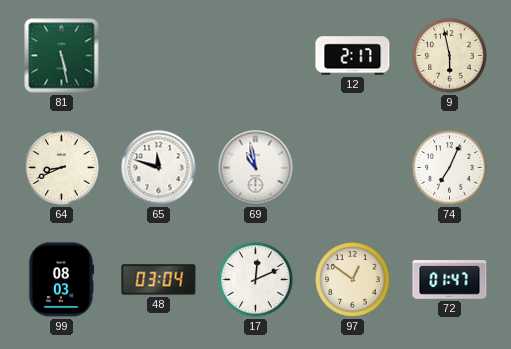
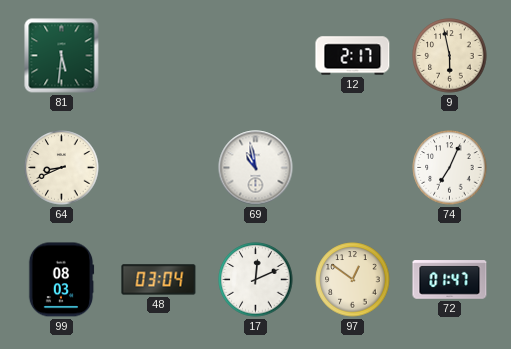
81: 5:28 -> 5:31 (62, 56)
65: 11:48 -> none (159, 168)
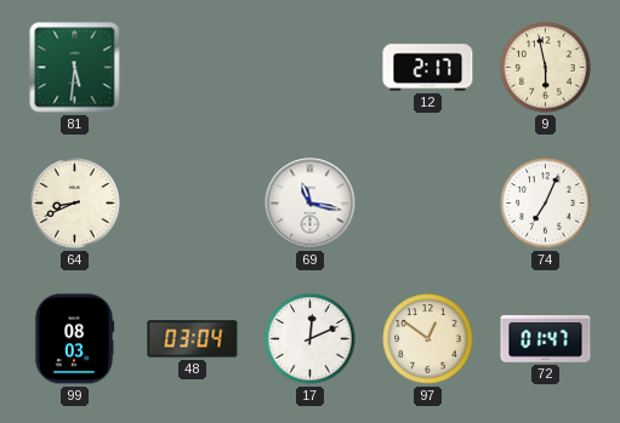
69: 10:58 -> 11:17 (311, 204)
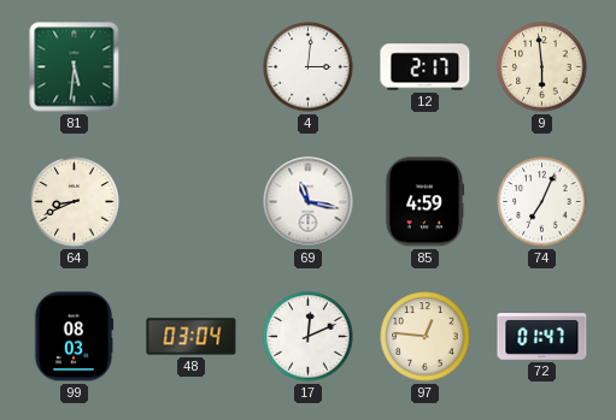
4: none -> 3:01 (309, 67)
9: 5:58 -> 5:59 (542, 67)
85: none -> 4:59 (424, 202)
97: 12:51 -> 12:46 (426, 337)
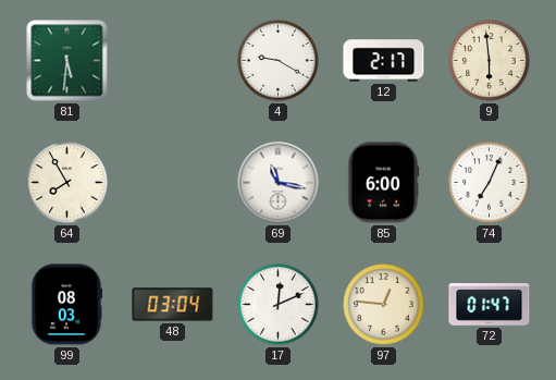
4: 3:01 -> 9:20 (279, 61)
64: 8:41 -> 7:55 (67, 183)
85: 4:59 -> 6:00 (383, 183)
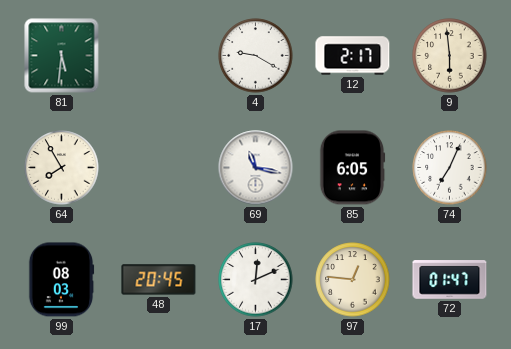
85: 6:00 -> 6:05 (352, 168)
48: 03:04 -> 20:45 (159, 280)
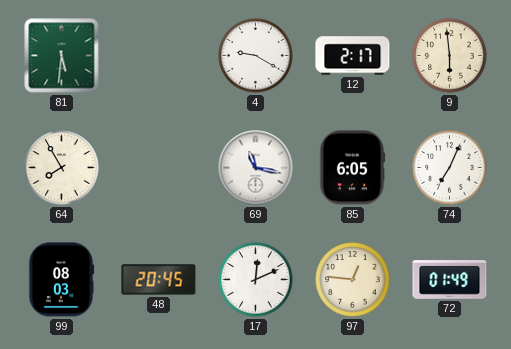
72: 01:47 -> 01:49 (450, 280)
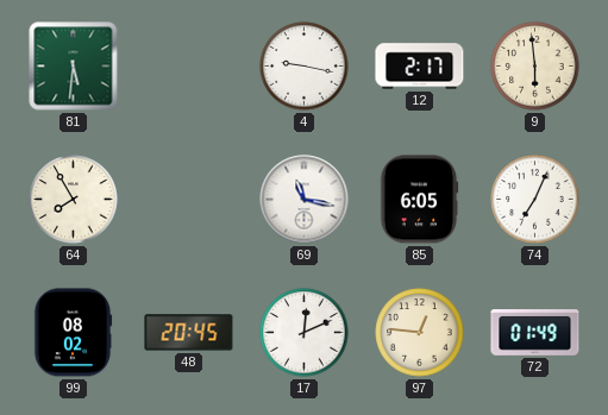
4: 9:20 -> 9:17 (305, 67)
99: 08:03 -> 08:02 (73, 333)
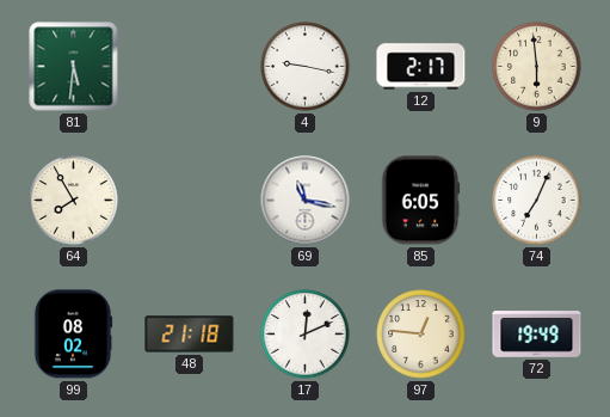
48: 20:45 -> 21:18 (190, 335)
72: 01:49 -> 19:49 (537, 335)
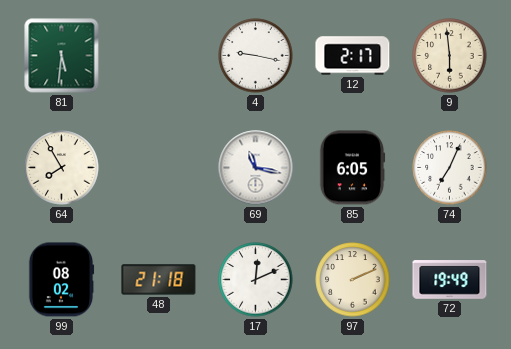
97: 12:46 -> 2:11 (353, 280)
